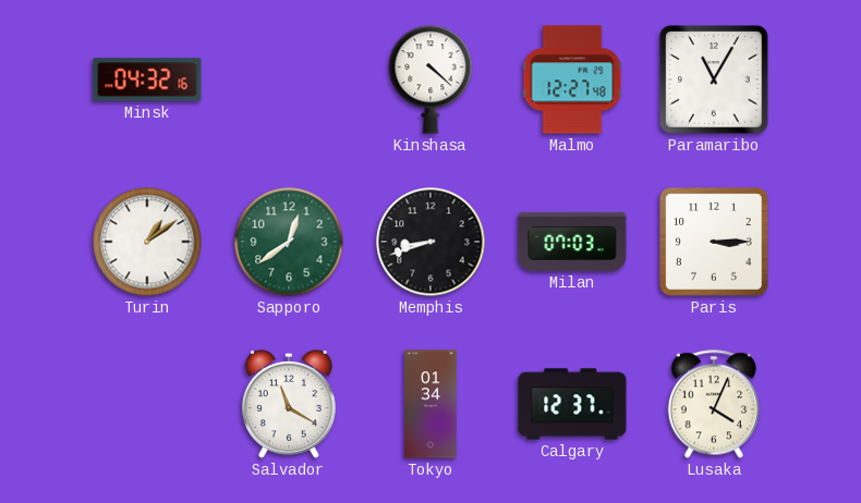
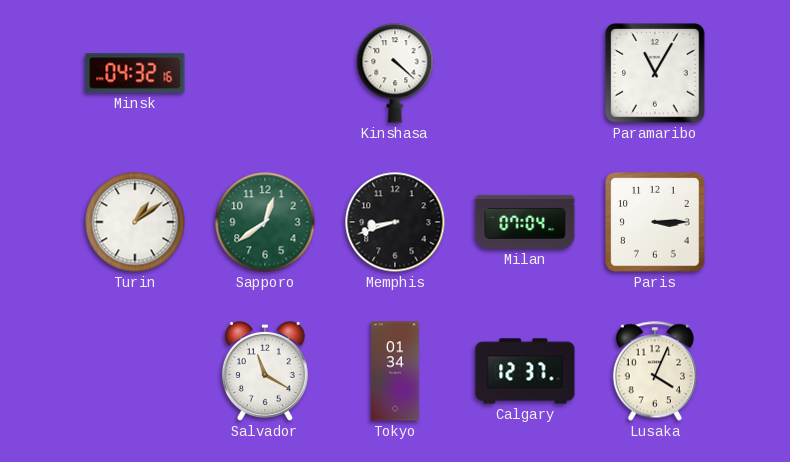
Malmo: 12:27 -> none (572, 79)
Milan: 07:03 -> 07:04 (525, 222)
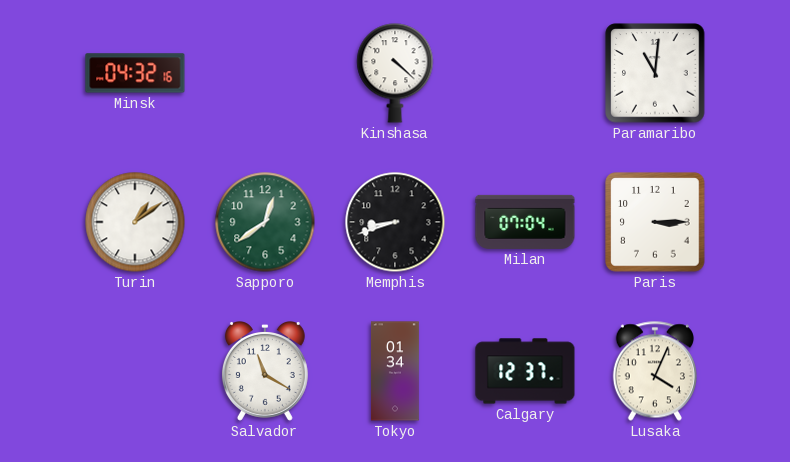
Paramaribo: 11:05 -> 11:01 (655, 73)
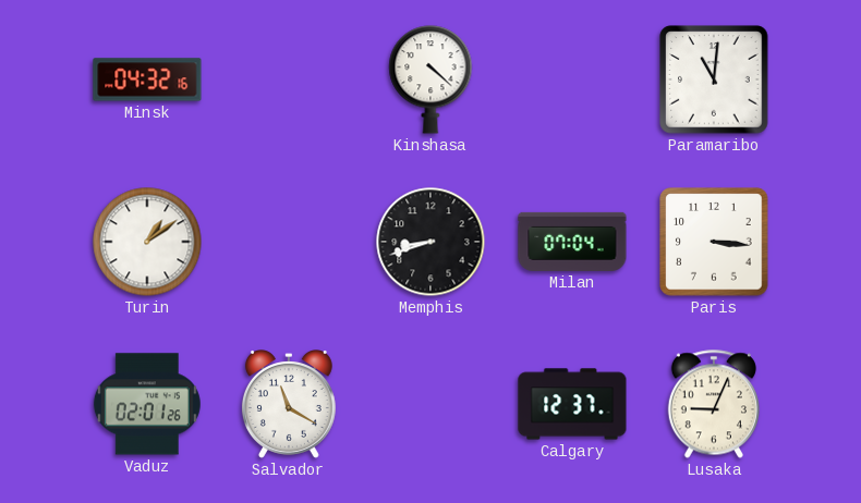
Sapporo: 12:39 -> none (265, 222)
Paris: 3:15 -> 3:16 (714, 242)
Vaduz: none -> 02:01 (147, 404)
Tokyo: 01:34 -> none (395, 371)
Lusaka: 4:04 -> 9:04 (714, 404)
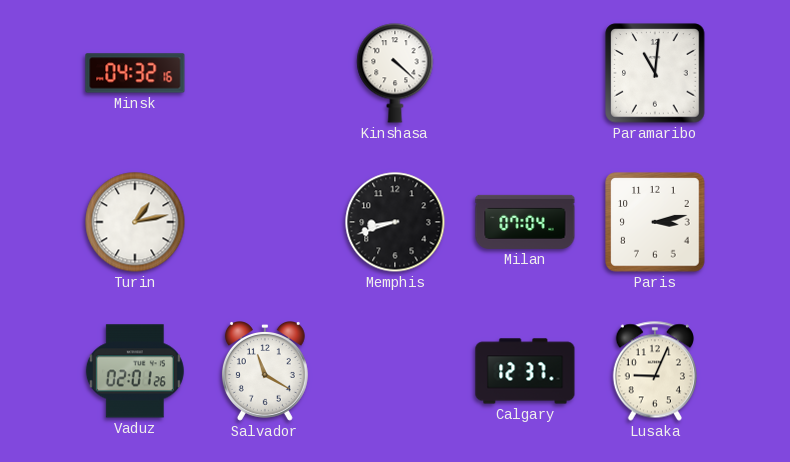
Turin: 1:09 -> 1:13 (135, 222)
Paris: 3:16 -> 3:13 (655, 222)
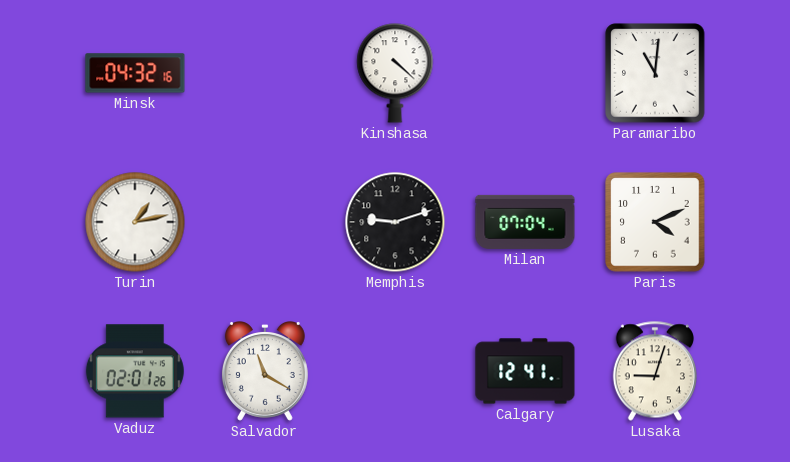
Memphis: 8:42 -> 9:12 (395, 222)
Paris: 3:13 -> 4:11 (655, 222)
Calgary: 12:37 -> 12:41 (525, 371)
Lusaka: 9:04 -> 9:03 (655, 371)
